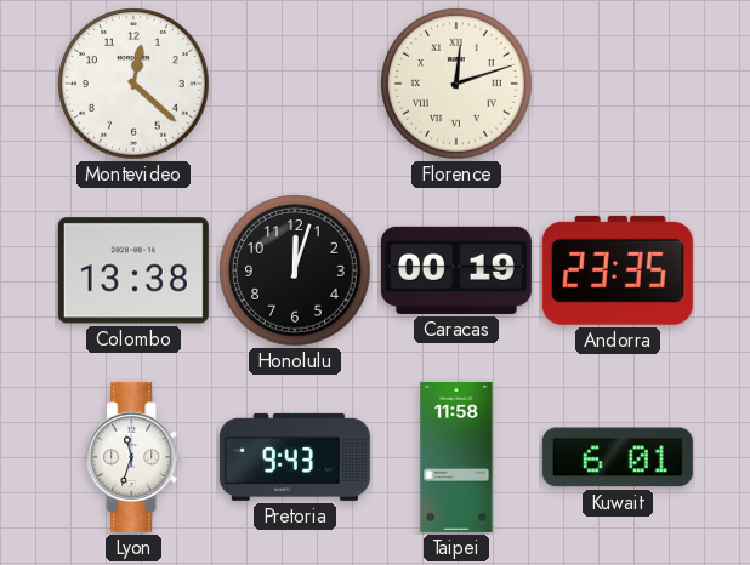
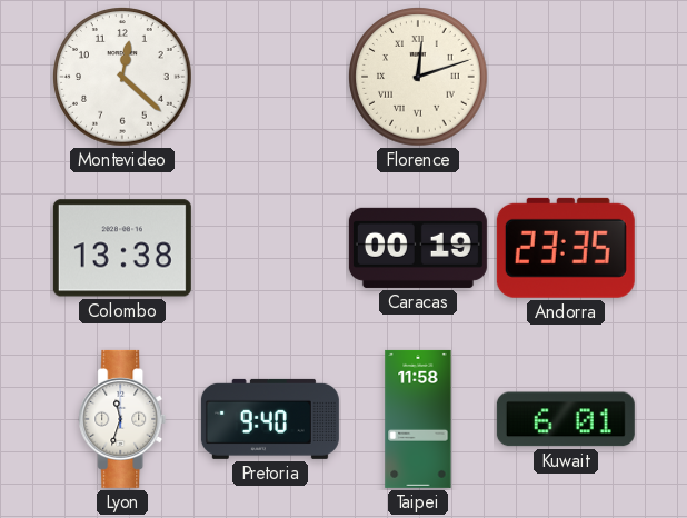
Honolulu: 12:03 -> none (295, 270)
Pretoria: 9:43 -> 9:40 (270, 419)
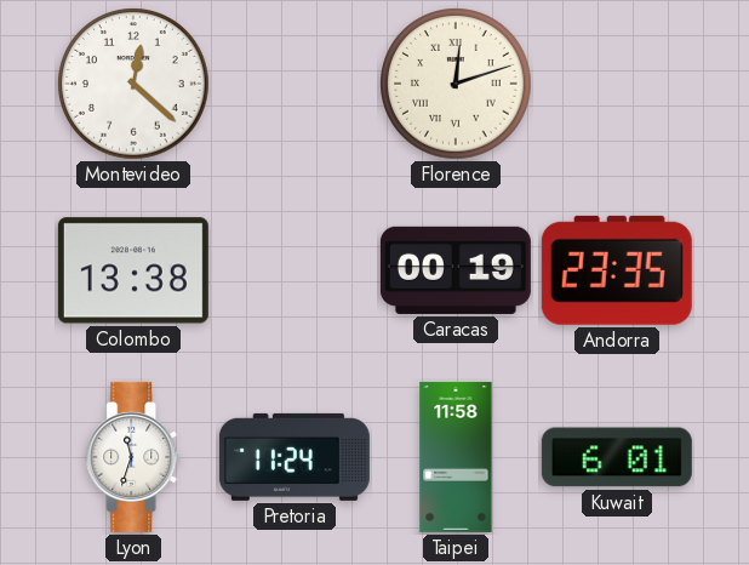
Pretoria: 9:40 -> 11:24 (295, 457)
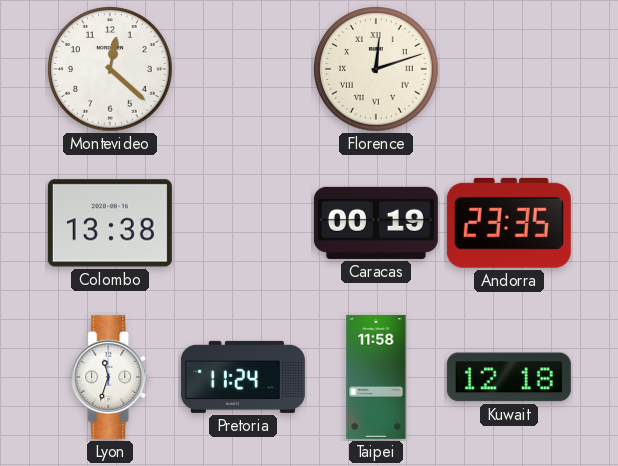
Kuwait: 6:01 -> 12:18 (509, 377)
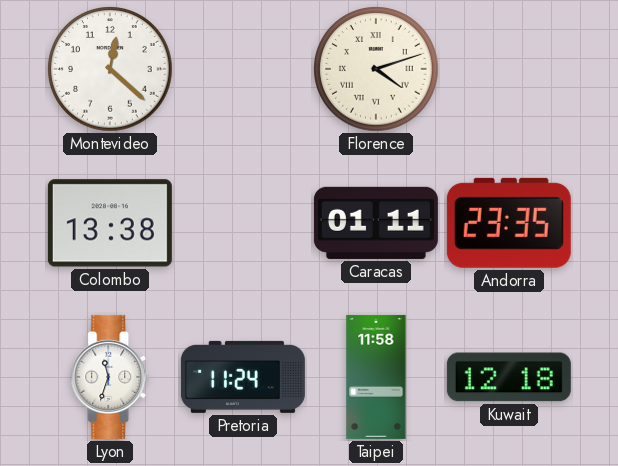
Florence: 12:12 -> 4:12 (376, 69)
Caracas: 00:19 -> 01:11 (376, 223)
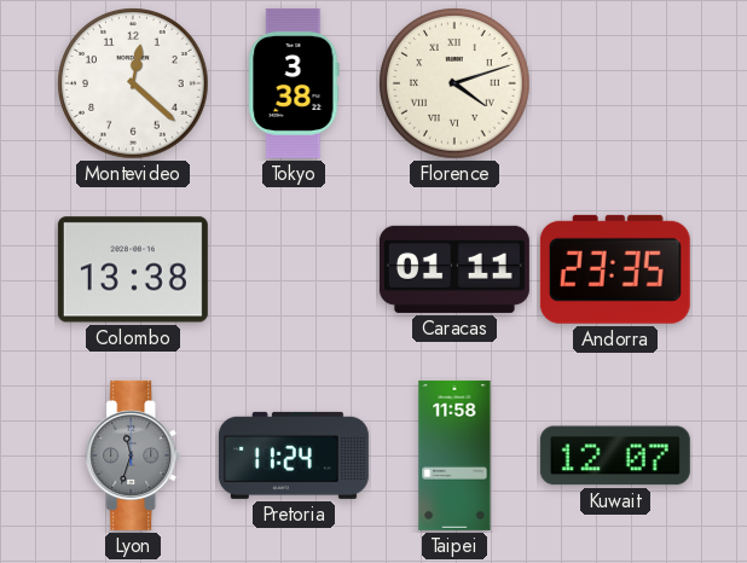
Tokyo: none -> 3:38 (294, 83)
Lyon dial: white -> grey (133, 455)
Kuwait: 12:18 -> 12:07 (615, 455)
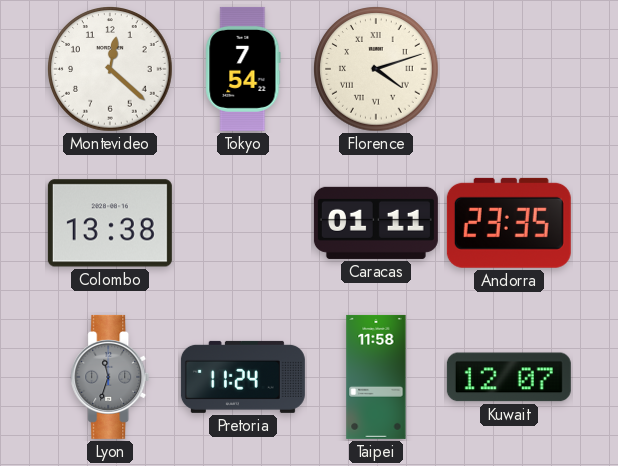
Tokyo: 3:38 -> 7:54 (243, 69)
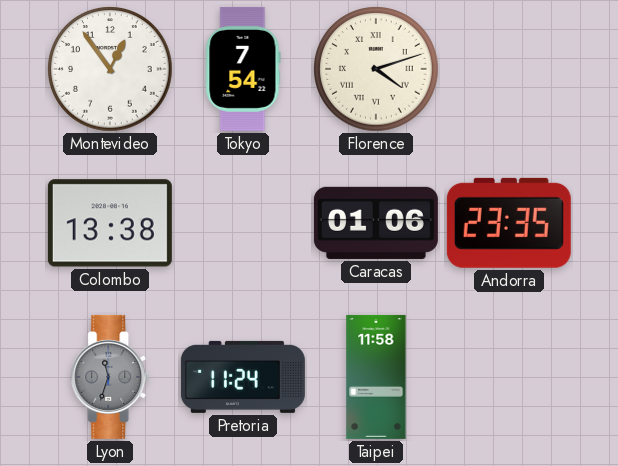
Montevideo: 12:22 -> 12:54 (110, 69)
Caracas: 01:11 -> 01:06 (376, 223)
Kuwait: 12:07 -> none (509, 377)
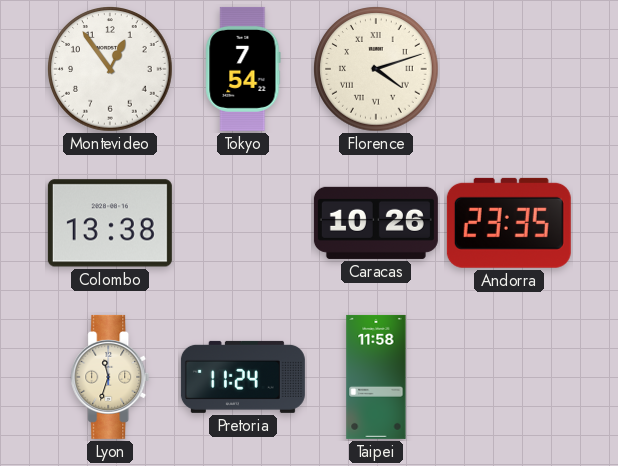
Caracas: 01:06 -> 10:26 (376, 223)
Lyon dial: grey -> cream (110, 377)
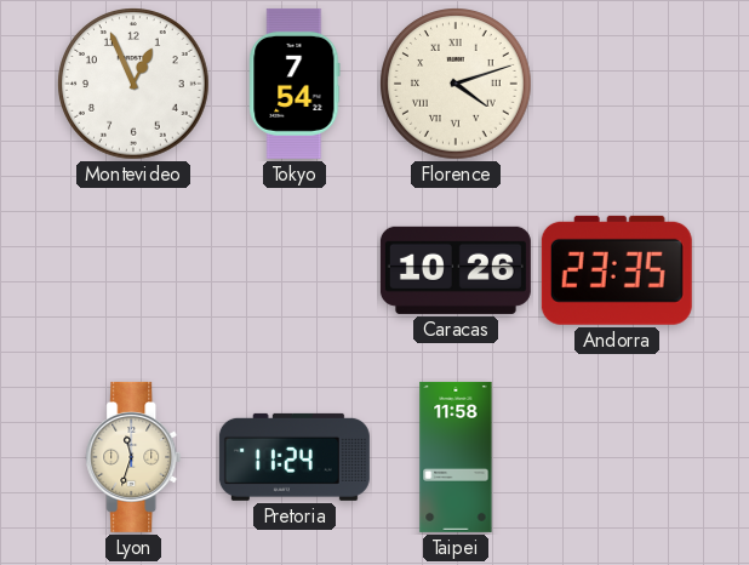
Montevideo: 12:54 -> 12:56 (133, 84)
Colombo: 13:38 -> none (110, 223)
